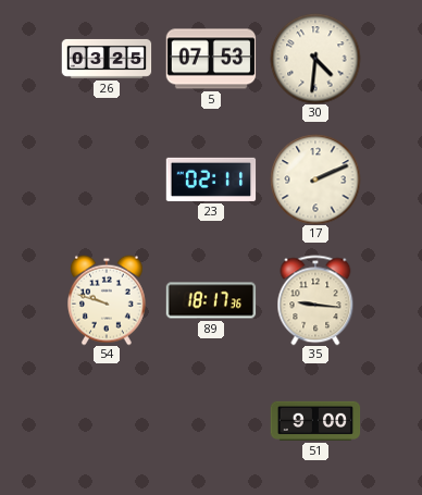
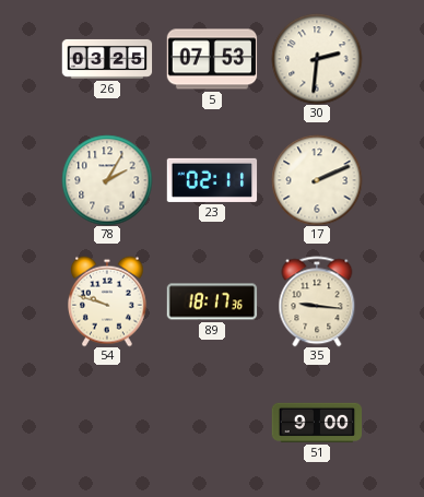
30: 4:31 -> 2:31 (317, 59)
78: none -> 2:05 (107, 180)
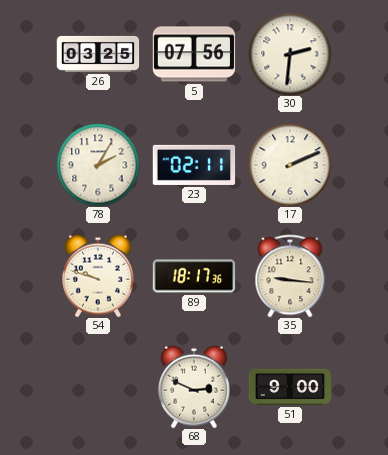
5: 07:53 -> 07:56 (194, 54)
68: none -> 2:49 (195, 387)
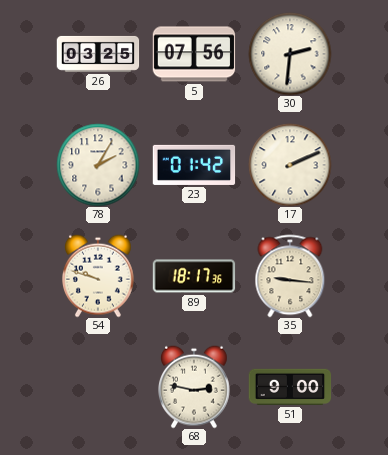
23: 02:11 -> 01:42 (194, 165)
68: 2:49 -> 2:47 (195, 387)
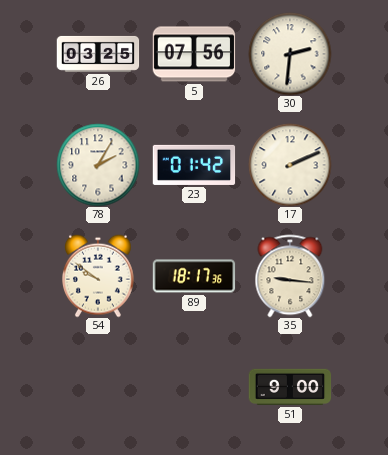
54: 9:48 -> 9:51 (99, 276)
68: 2:47 -> none (195, 387)
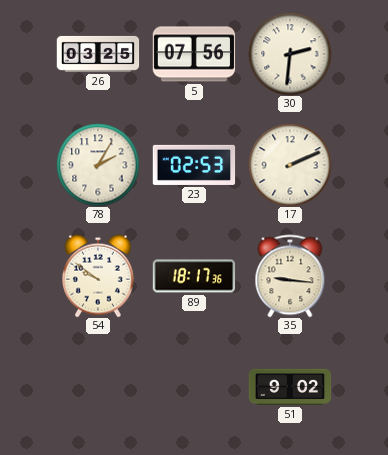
23: 01:42 -> 02:53 (194, 165)
51: 9:00 -> 9:02 (290, 387)
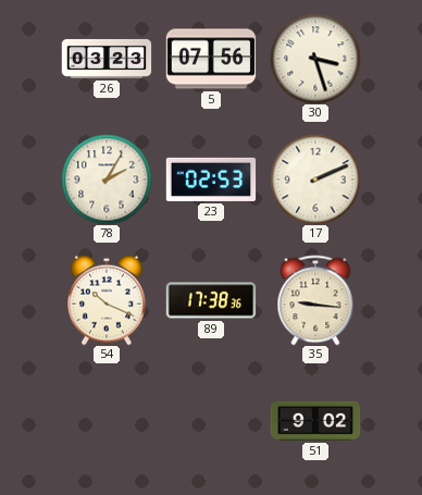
26: 03:25 -> 03:23 (107, 59)
30: 2:31 -> 3:27 (315, 59)
54: 9:51 -> 10:19 (108, 300)
89: 18:17 -> 17:38 (211, 300)
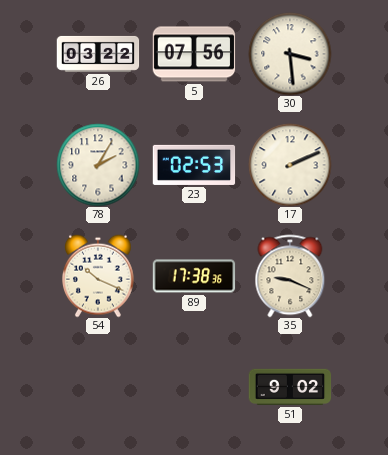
26: 03:23 -> 03:22 (98, 54)
30: 3:27 -> 3:29 (290, 54)
35: 9:16 -> 9:19 (290, 276)
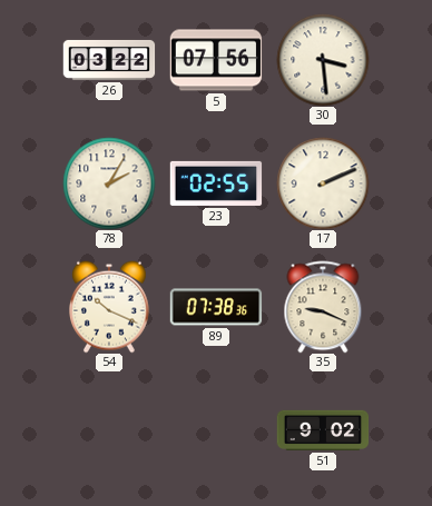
23: 02:53 -> 02:55 (216, 183)
89: 17:38 -> 07:38 (216, 307)
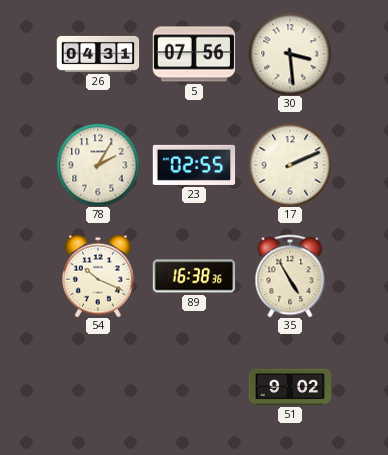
26: 03:22 -> 04:31 (98, 54)
89: 07:38 -> 16:38 (194, 276)
35: 9:19 -> 4:55 (290, 276)
